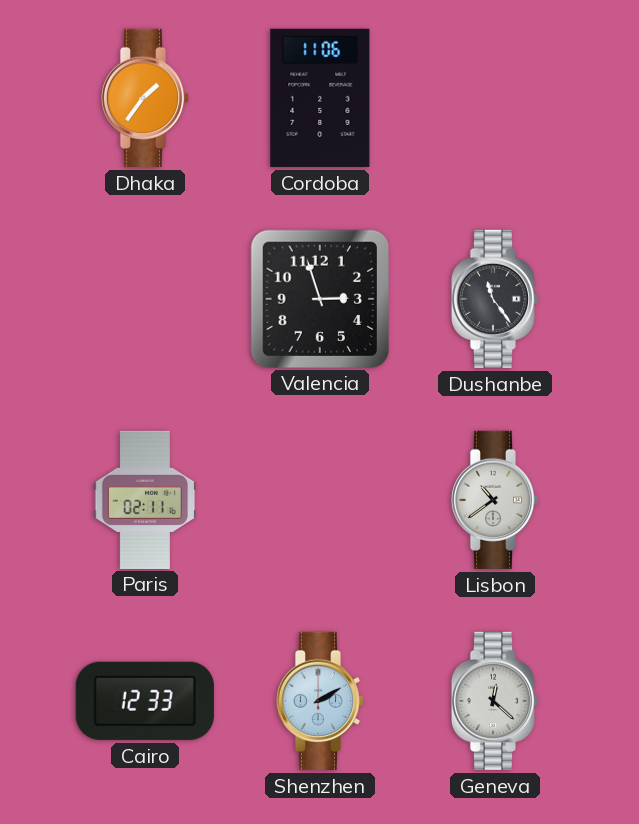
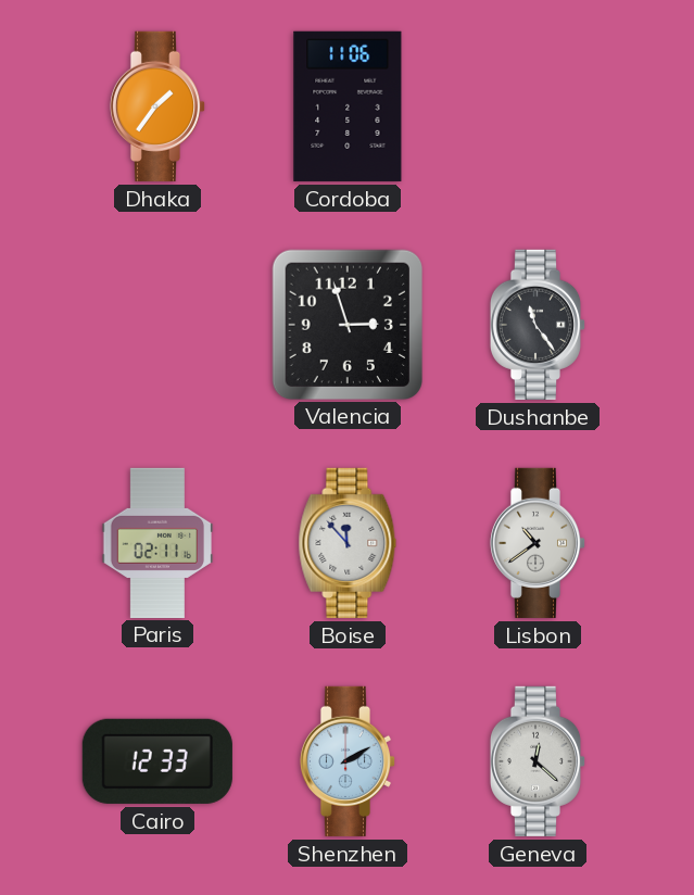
Boise: none -> 11:53 (348, 543)
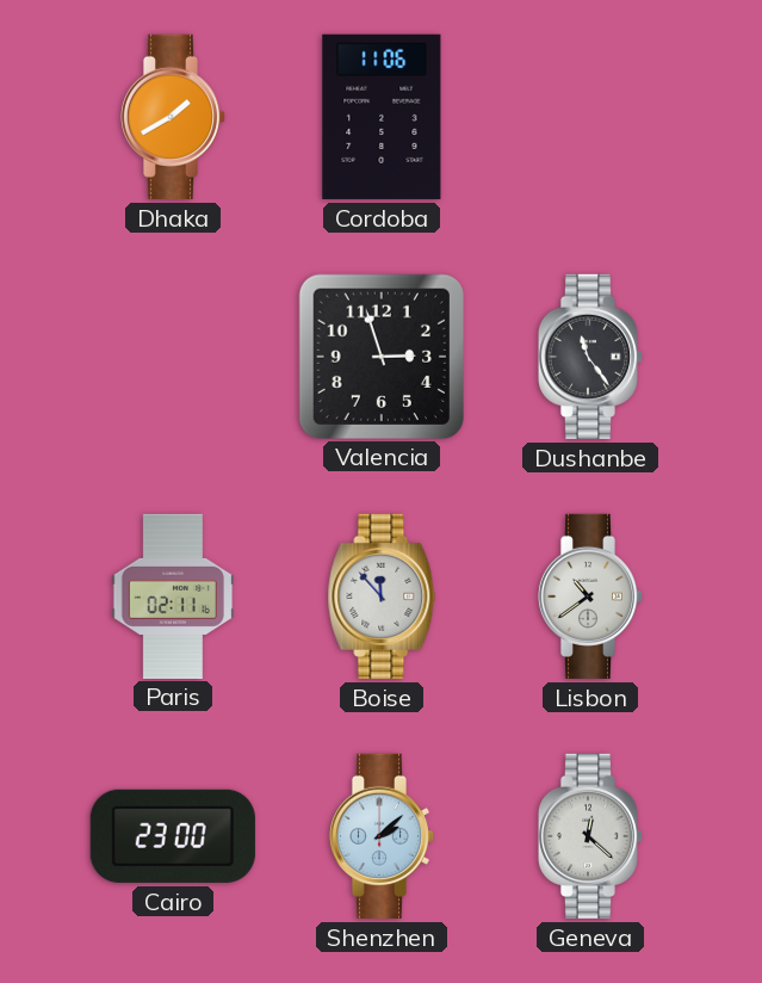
Dhaka: 1:36 -> 1:40 (173, 117)
Cairo: 12:33 -> 23:00 (173, 836)
Shenzhen: 2:10 -> 2:08 (382, 836)
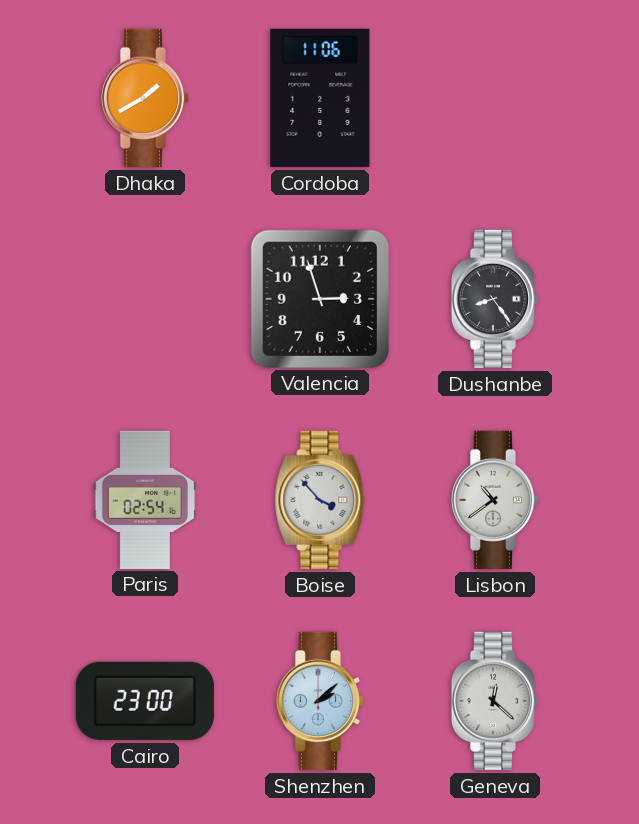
Dushanbe: 11:24 -> 8:24 (495, 299)
Paris: 02:11 -> 02:54 (145, 499)
Boise: 11:53 -> 3:53 (320, 500)
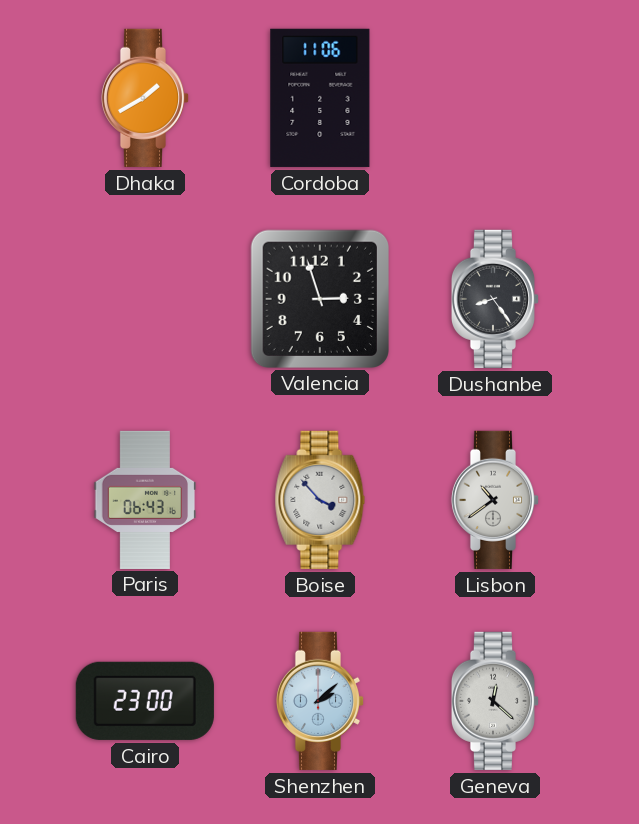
Paris: 02:54 -> 06:43 (145, 499)
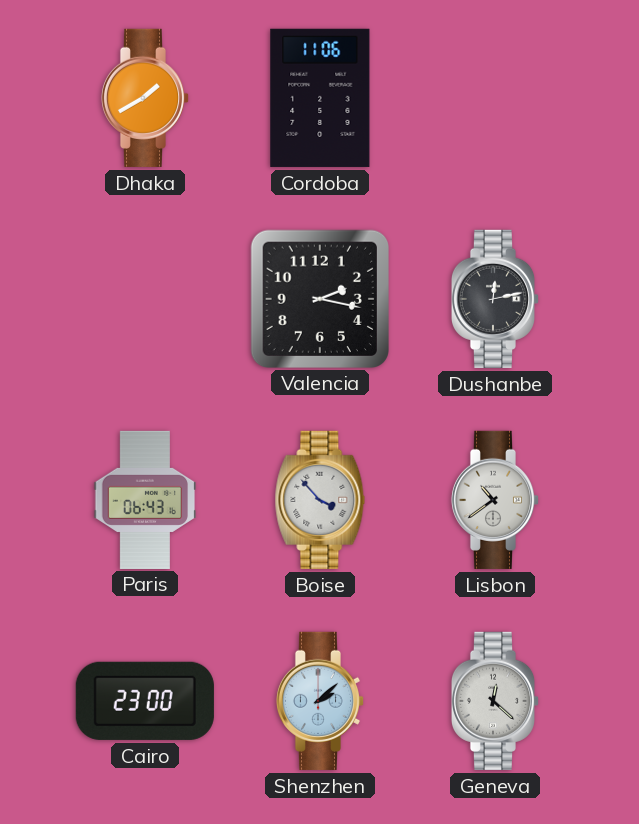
Valencia: 2:57 -> 2:17 (319, 298)
Dushanbe: 8:24 -> 12:13 (495, 299)
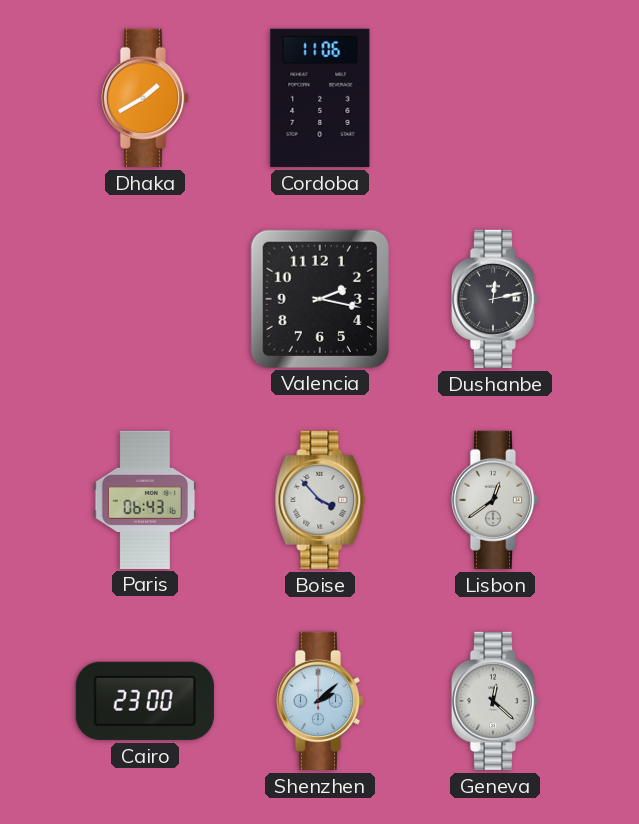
Lisbon: 10:39 -> 12:39 (495, 500)
